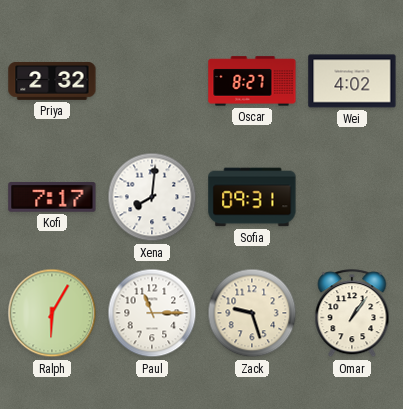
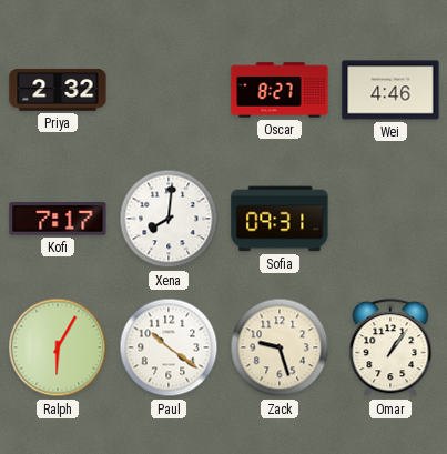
Wei: 4:02 -> 4:46 (390, 90)
Paul: 11:15 -> 10:21 (169, 347)
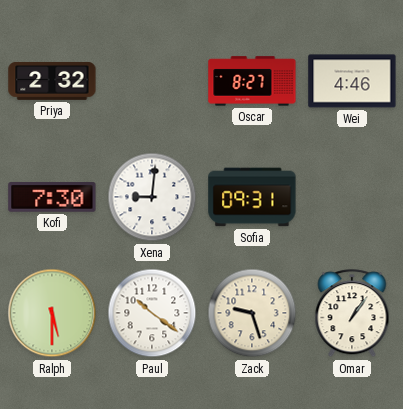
Kofi: 7:17 -> 7:30 (52, 197)
Xena: 8:01 -> 9:01 (152, 197)
Ralph: 6:05 -> 5:30 (52, 313)
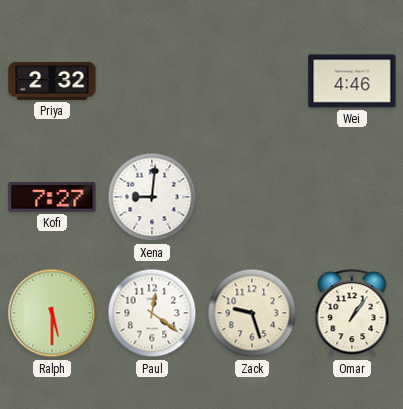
Oscar: 8:27 -> none (252, 81)
Kofi: 7:30 -> 7:27 (52, 197)
Sofia: 09:31 -> none (252, 197)
Paul: 10:21 -> 12:21 (152, 313)
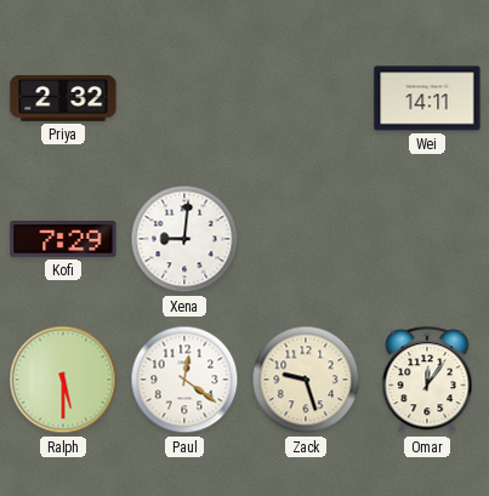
Wei: 4:46 -> 14:11 (427, 98)
Kofi: 7:27 -> 7:29 (63, 239)
Omar: 1:06 -> 12:06 (427, 381)
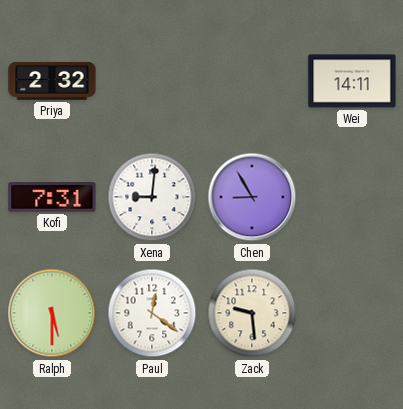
Kofi: 7:29 -> 7:31 (52, 197)
Chen: none -> 8:55 (252, 197)
Zack: 9:27 -> 9:29 (252, 313)
Omar: 12:06 -> none (427, 381)
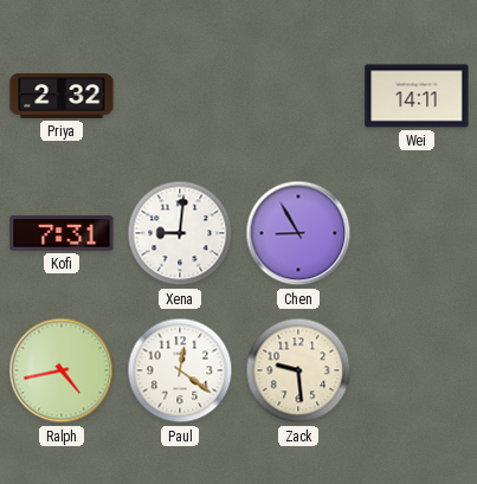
Ralph: 5:30 -> 4:43 (62, 370)
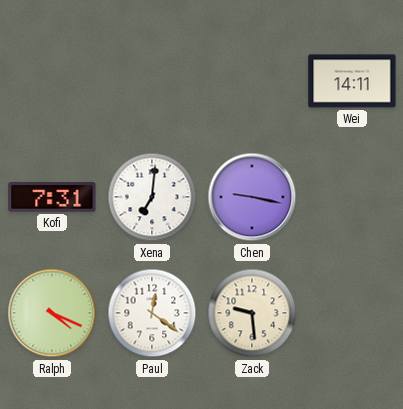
Priya: 2:32 -> none (62, 96)
Xena: 9:01 -> 7:01 (152, 197)
Chen: 8:55 -> 9:17 (252, 197)
Ralph: 4:43 -> 4:19 (52, 313)
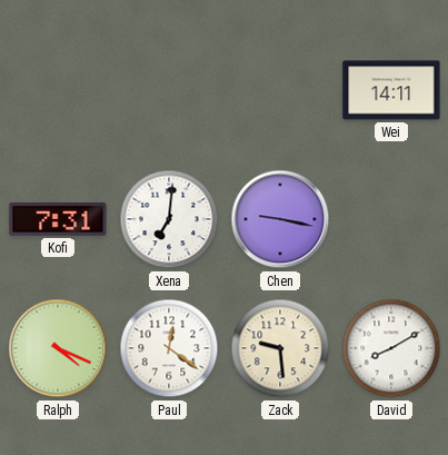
David: none -> 8:10 (391, 348)
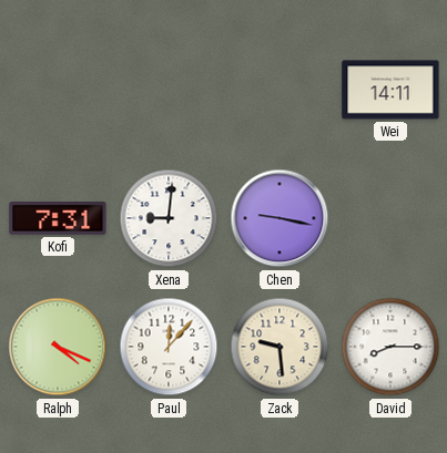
Xena: 7:01 -> 9:01 (169, 218)
Paul: 12:21 -> 12:07 (169, 347)
David: 8:10 -> 8:15 (390, 347)
